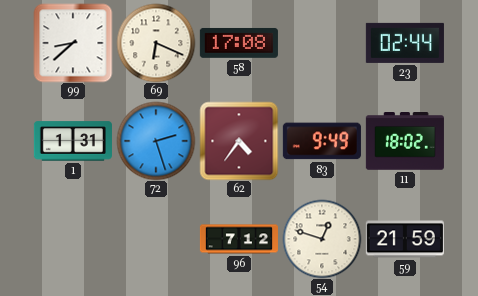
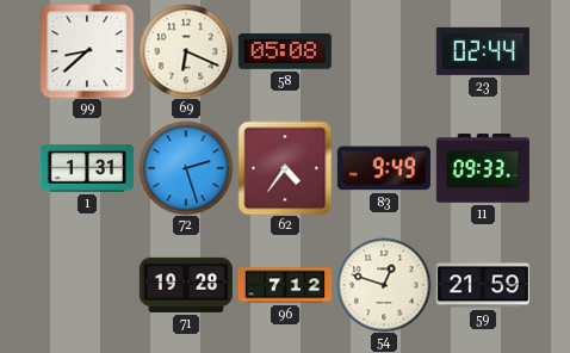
58: 17:08 -> 05:08 (285, 51)
11: 18:02 -> 09:33 (483, 169)
71: none -> 19:28 (186, 285)
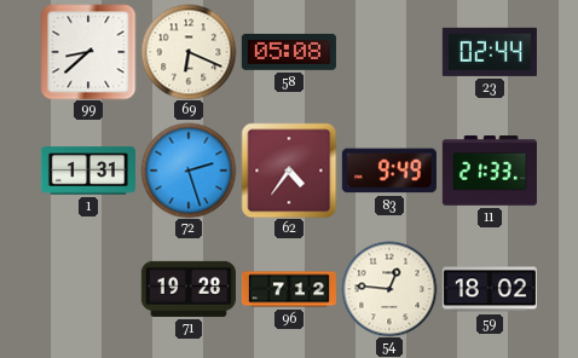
11: 09:33 -> 21:33 (490, 172)
54: 12:48 -> 12:46 (389, 289)
59: 21:59 -> 18:02 (490, 289)
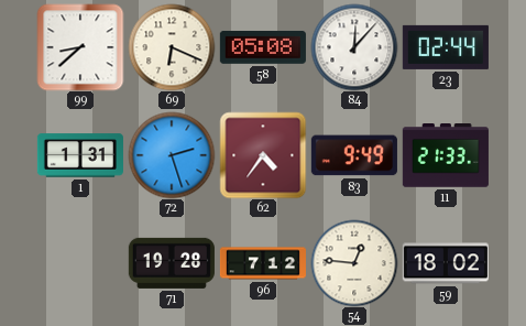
84: none -> 12:07 (354, 47)
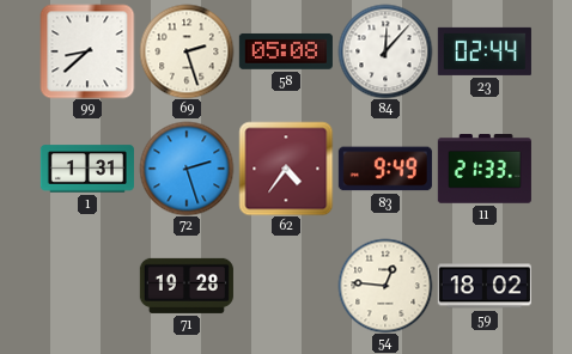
69: 6:19 -> 2:27 (187, 51)
96: 7:12 -> none (263, 263)
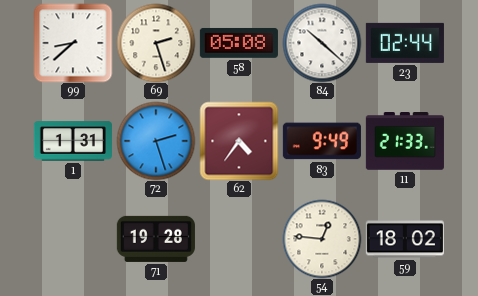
84: 12:07 -> 10:22 (322, 43)
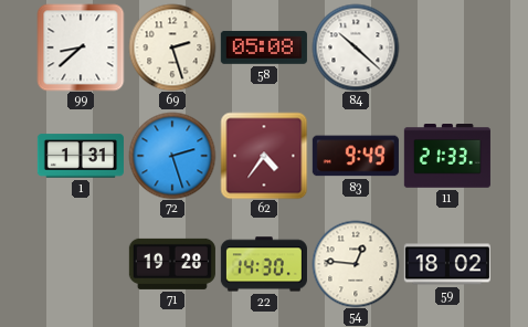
23: 02:44 -> none (405, 43)
22: none -> 14:30 (264, 264)
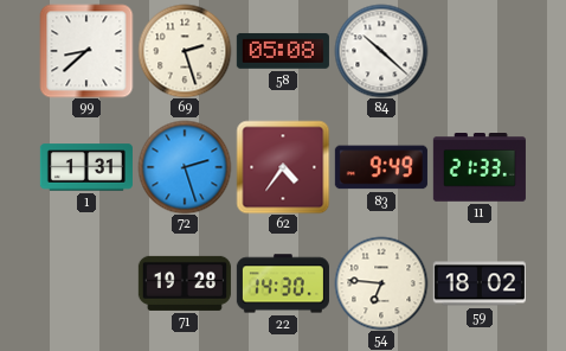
54: 12:46 -> 6:46 (381, 283)
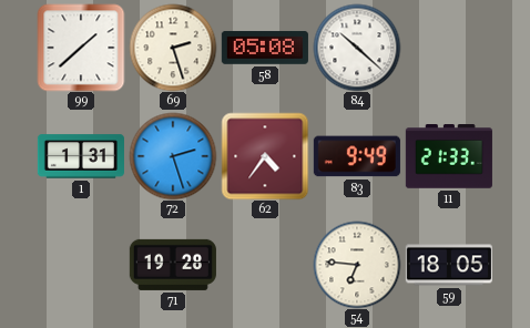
99: 8:38 -> 1:38 (81, 48)
22: 14:30 -> none (283, 283)
59: 18:02 -> 18:05 (449, 265)
